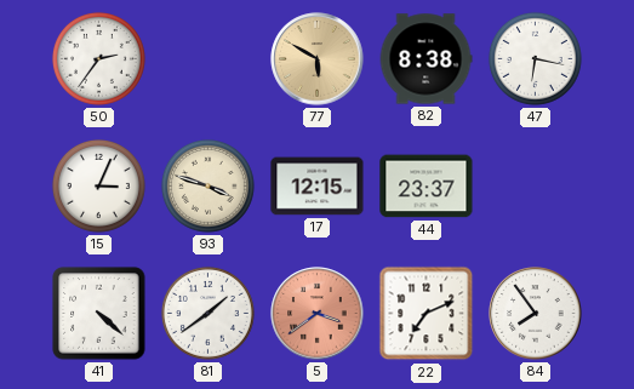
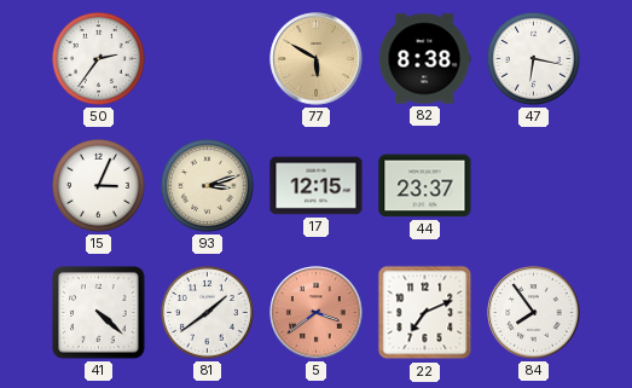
93: 3:48 -> 3:12 (207, 185)
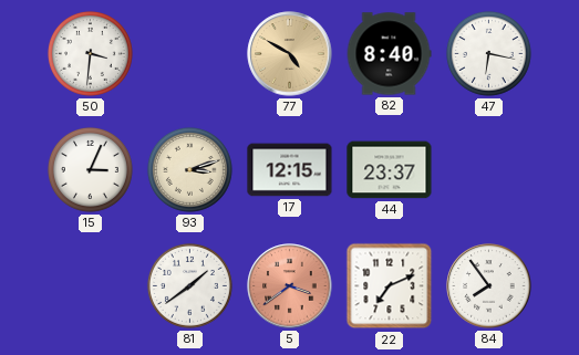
50: 2:36 -> 3:31 (90, 53)
77: 5:50 -> 4:50 (290, 54)
82: 8:38 -> 8:40 (389, 54)
41: 4:22 -> none (99, 313)
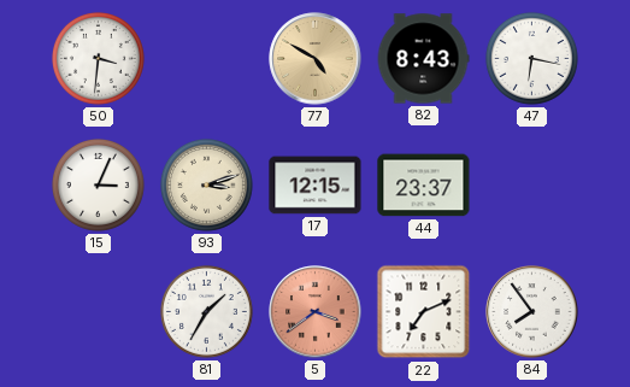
82: 8:40 -> 8:43 (423, 59)
81: 1:39 -> 1:35 (206, 311)
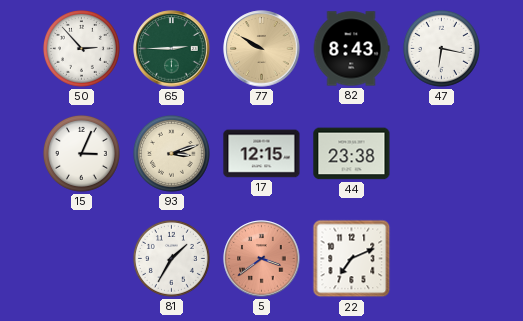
50: 3:31 -> 2:53 (81, 48)
65: none -> 2:45 (172, 49)
77: 4:50 -> 9:50 (262, 49)
44: 23:37 -> 23:38 (352, 154)
84: 7:54 -> none (532, 312)
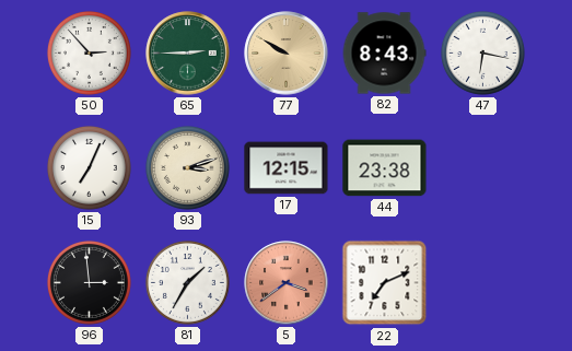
15: 3:04 -> 7:04 (89, 167)
96: none -> 2:59 (89, 282)
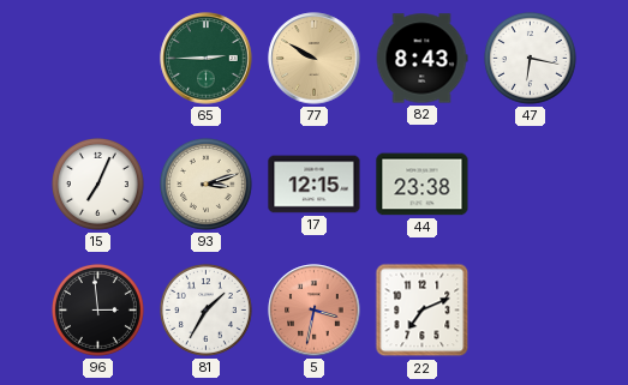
50: 2:53 -> none (89, 52)
5: 3:39 -> 3:32 (315, 311)
